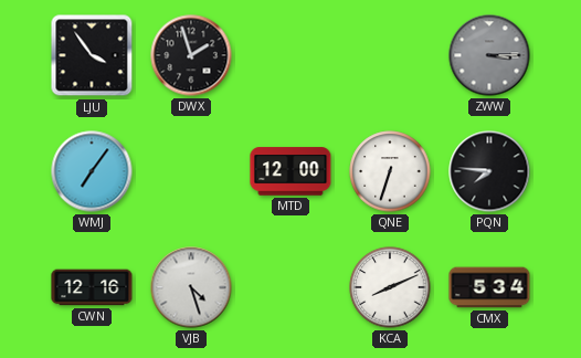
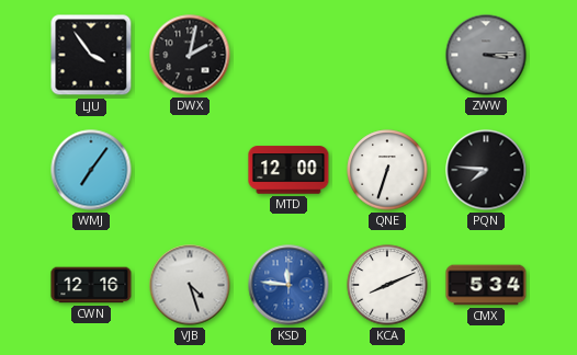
DWX: 1:57 -> 2:02 (190, 55)
KSD: none -> 11:46 (288, 285)
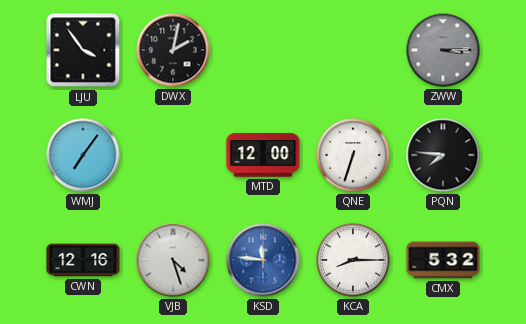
KCA: 8:11 -> 8:15 (353, 260)
CMX: 5:34 -> 5:32 (443, 260)
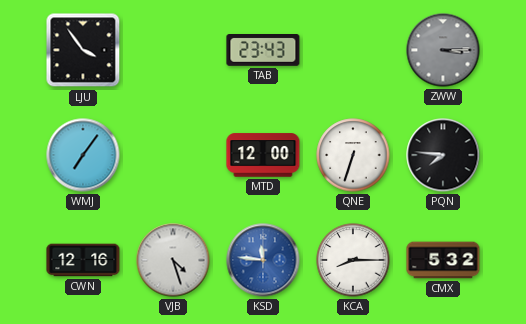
DWX: 2:02 -> none (173, 50)
TAB: none -> 23:43 (263, 51)
